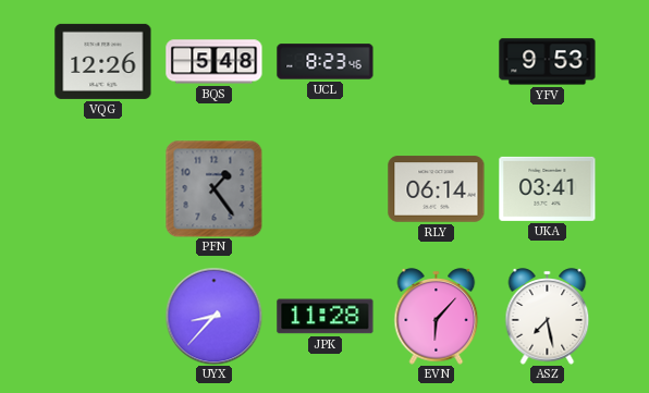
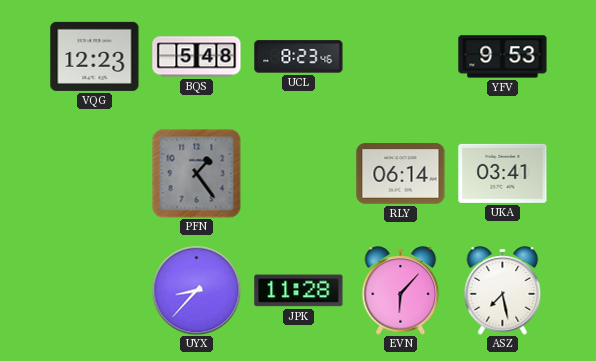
VQG: 12:26 -> 12:23 (95, 56)
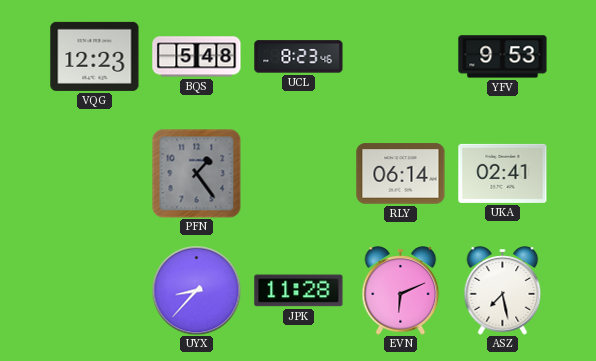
UKA: 03:41 -> 02:41 (503, 173)
EVN: 6:07 -> 6:11 (401, 291)
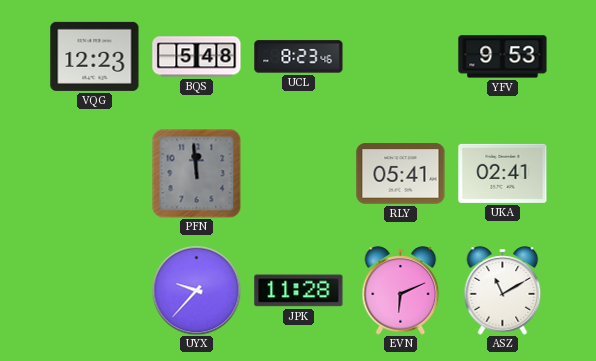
PFN: 1:24 -> 11:59 (196, 173)
RLY: 06:14 -> 05:41 (401, 174)
UYX: 8:37 -> 9:37 (196, 290)
ASZ: 7:28 -> 11:10 (503, 291)
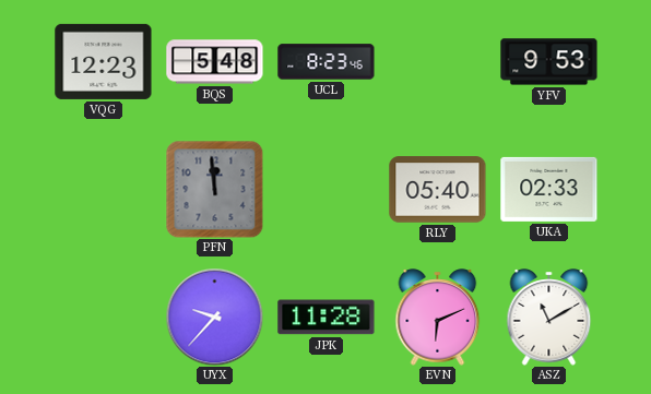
RLY: 05:41 -> 05:40 (438, 190)
UKA: 02:41 -> 02:33 (549, 189)
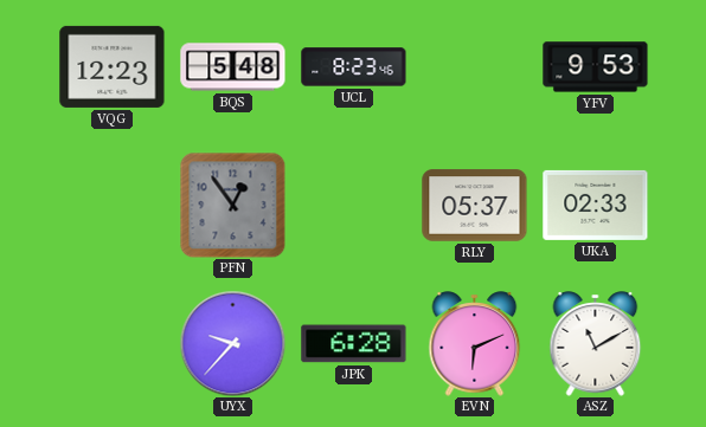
PFN: 11:59 -> 12:54 (232, 205)
RLY: 05:40 -> 05:37 (475, 206)
JPK: 11:28 -> 6:28 (354, 344)
